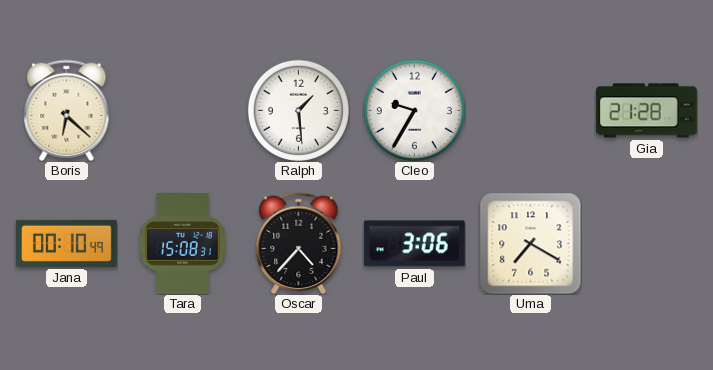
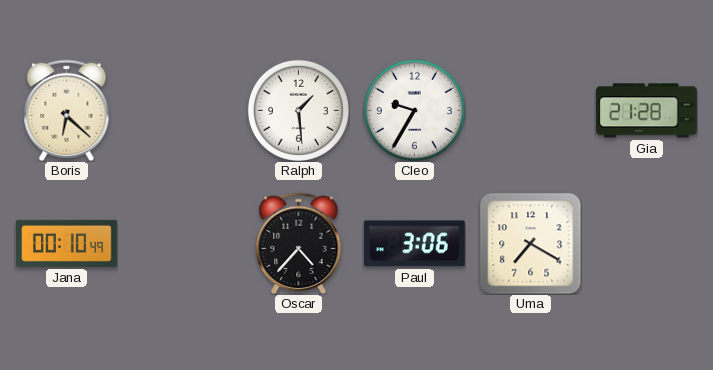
Tara: 15:08 -> none (182, 244)
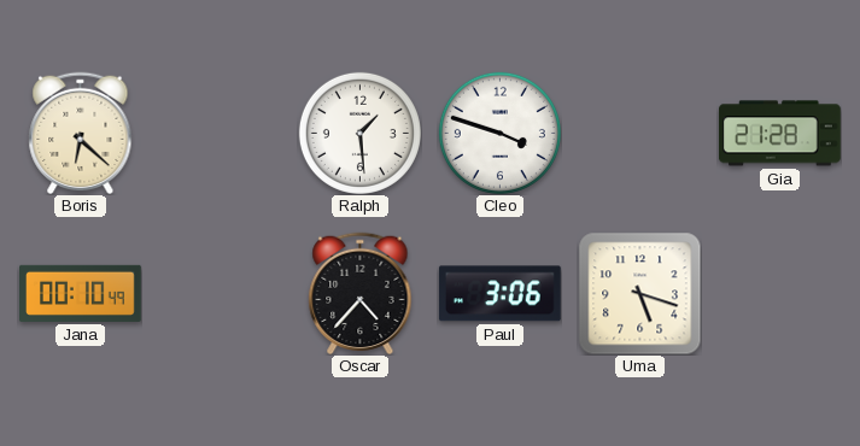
Cleo: 9:35 -> 3:48 (499, 133)
Uma: 7:20 -> 5:18 (639, 293)
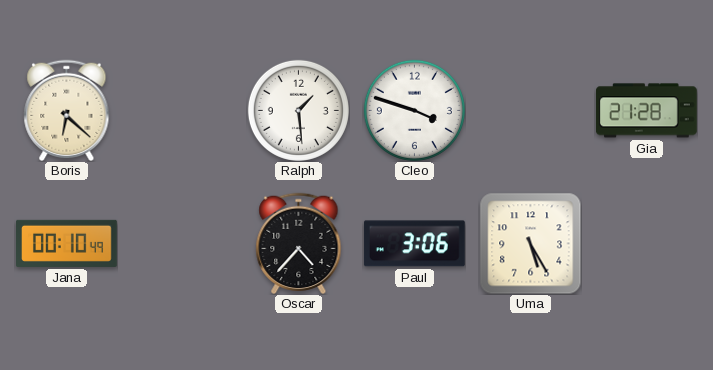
Uma: 5:18 -> 5:25 (530, 243)
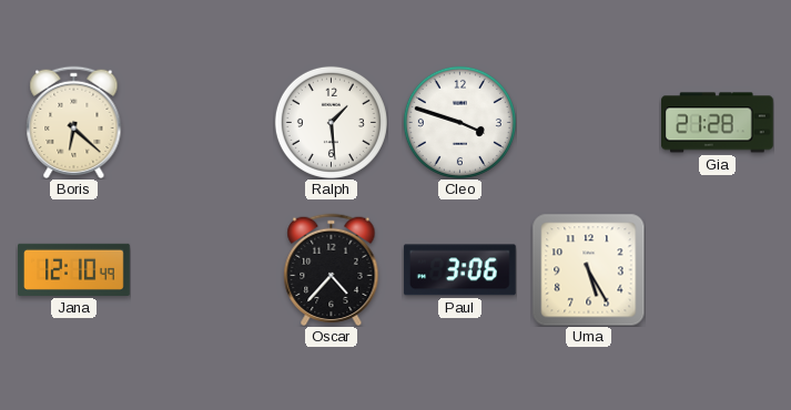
Jana: 00:10 -> 12:10 (74, 269)
